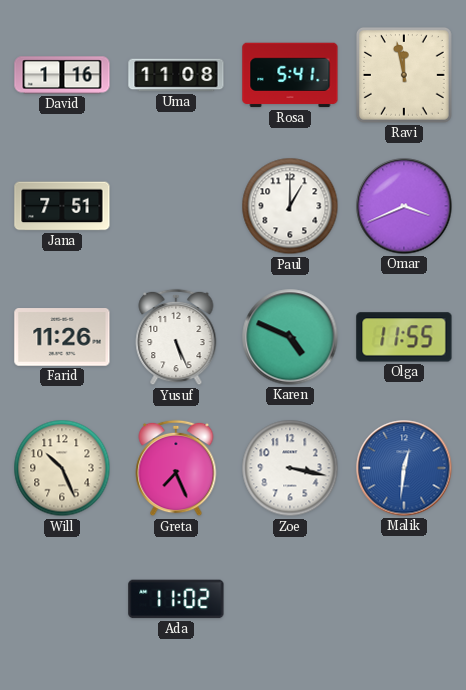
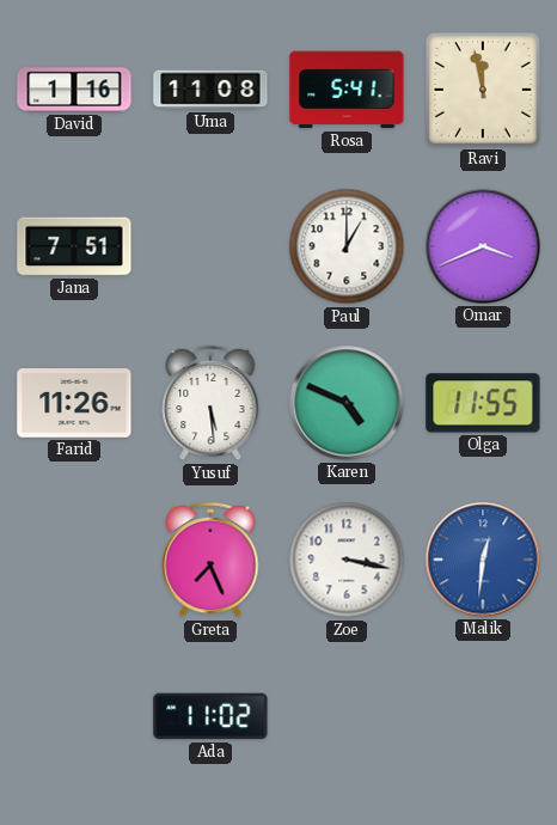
Yusuf: 5:26 -> 5:29 (210, 403)
Will: 10:26 -> none (62, 468)
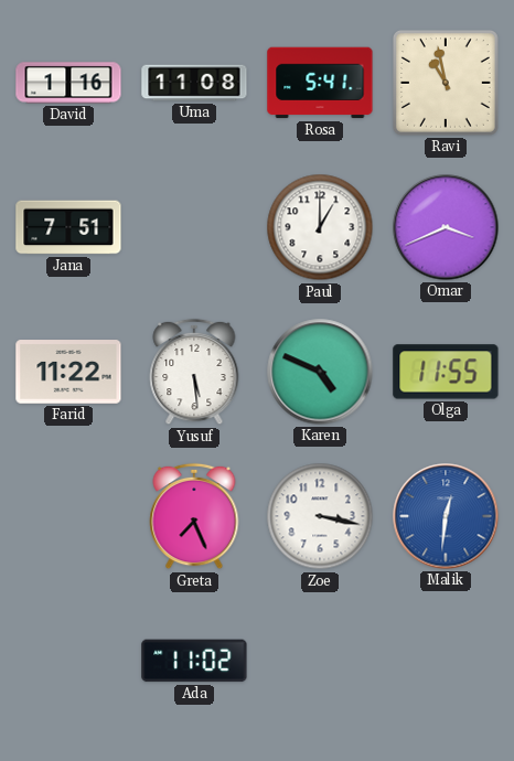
Ravi: 11:58 -> 10:58 (446, 83)
Farid: 11:26 -> 11:22 (68, 372)
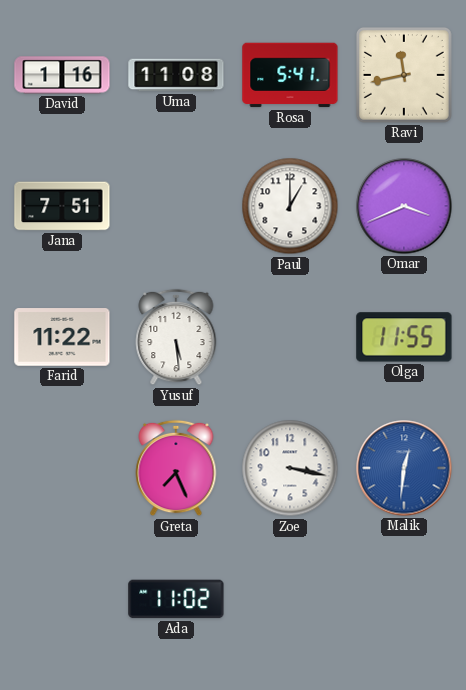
Ravi: 10:58 -> 11:43 (404, 75)
Karen: 4:49 -> none (320, 372)
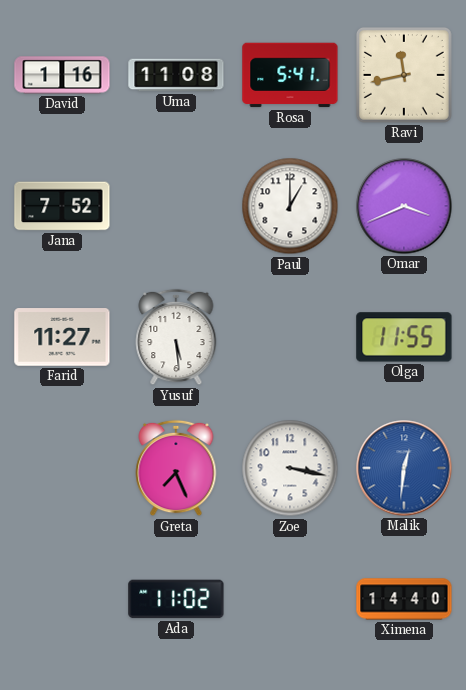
Jana: 7:51 -> 7:52 (62, 206)
Farid: 11:22 -> 11:27 (62, 337)
Ximena: none -> 14:40 (404, 599)
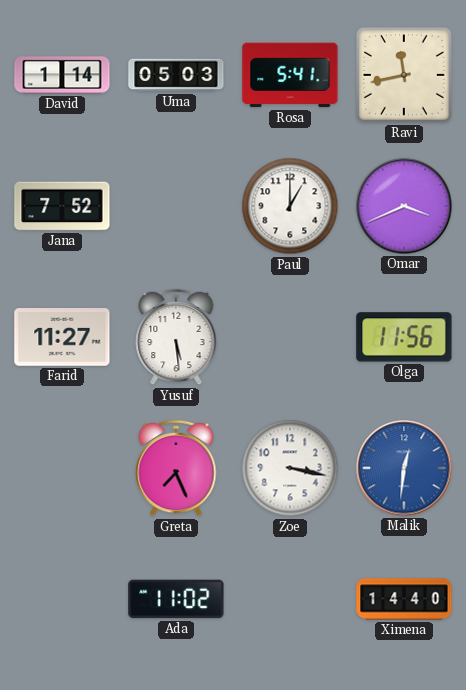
David: 1:16 -> 1:14 (62, 75)
Uma: 11:08 -> 05:03 (176, 75)
Olga: 11:55 -> 11:56 (404, 337)
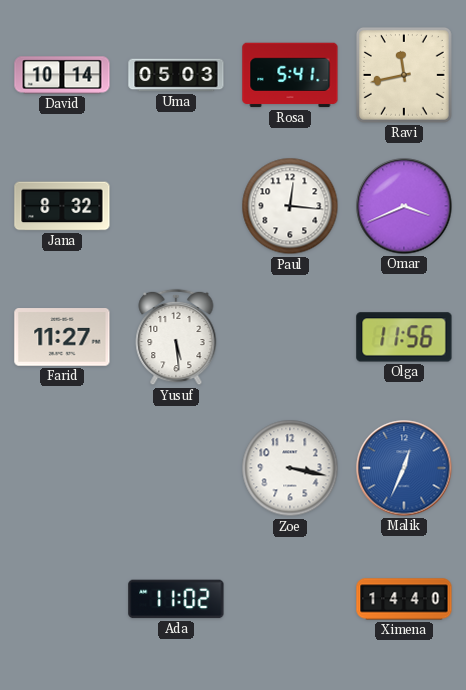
David: 1:14 -> 10:14 (62, 75)
Jana: 7:52 -> 8:32 (62, 206)
Paul: 1:00 -> 12:16 (290, 206)
Greta: 7:26 -> none (176, 468)
Malik: 12:31 -> 12:34 (404, 468)
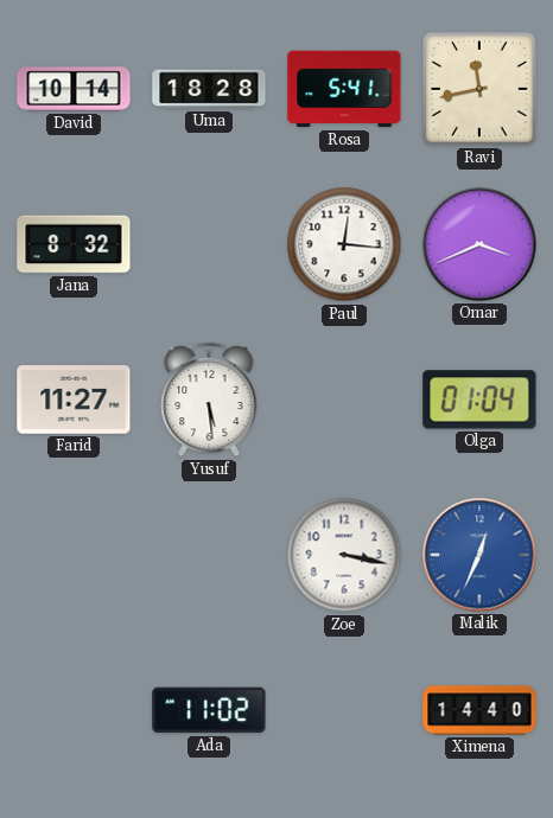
Uma: 05:03 -> 18:28 (209, 89)
Olga: 11:56 -> 01:04 (479, 400)
